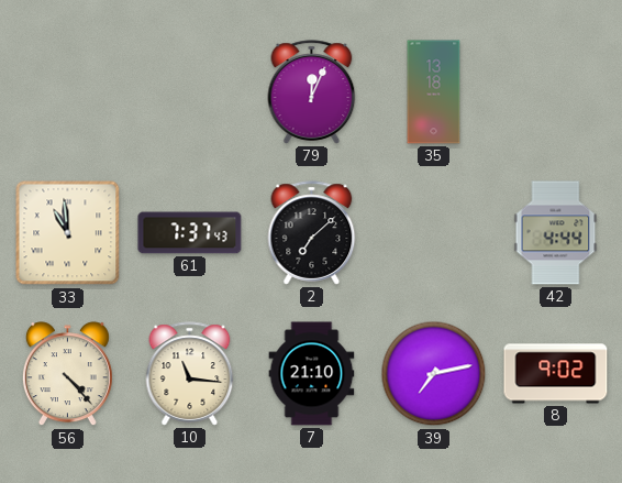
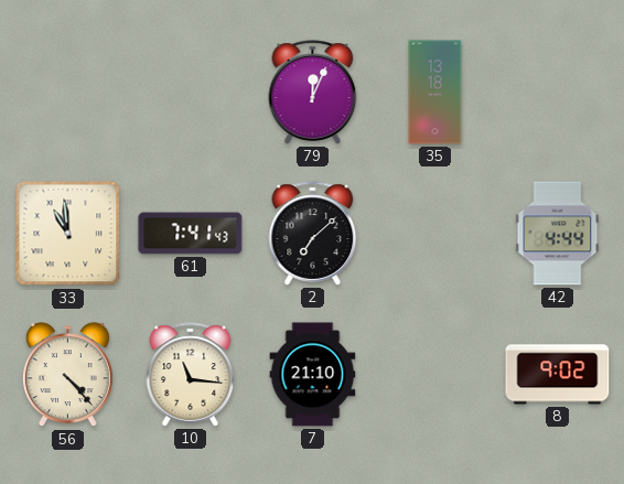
61: 7:37 -> 7:41 (191, 234)
39: 7:13 -> none (434, 374)
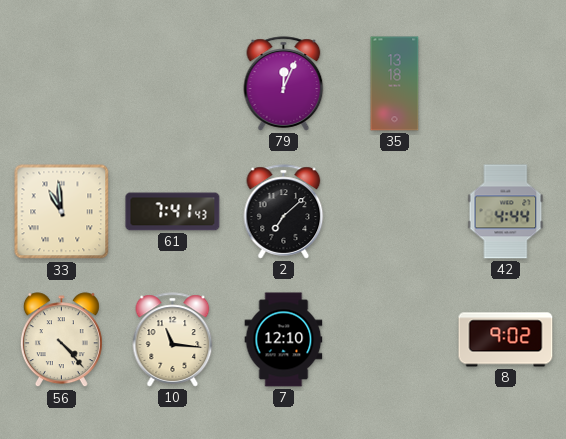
7: 21:10 -> 12:10 (284, 340)
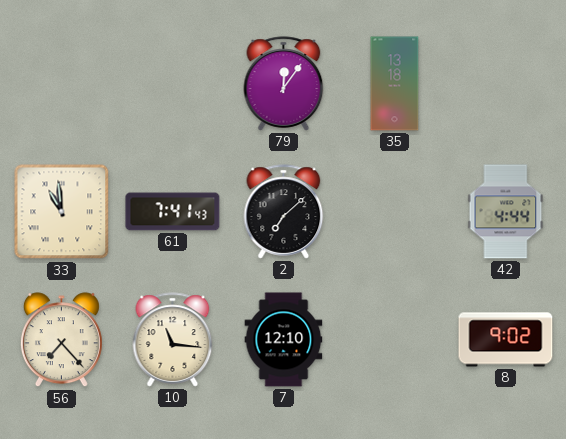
79: 12:04 -> 12:06 (284, 84)
56: 4:23 -> 7:23 (61, 340)
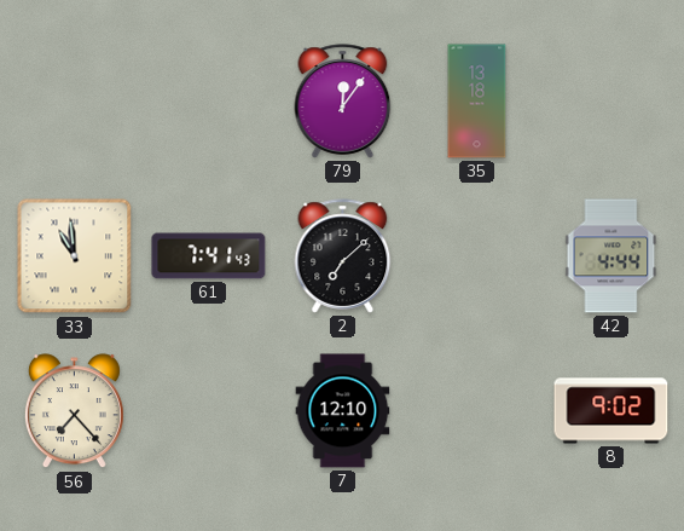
10: 11:16 -> none (173, 340)
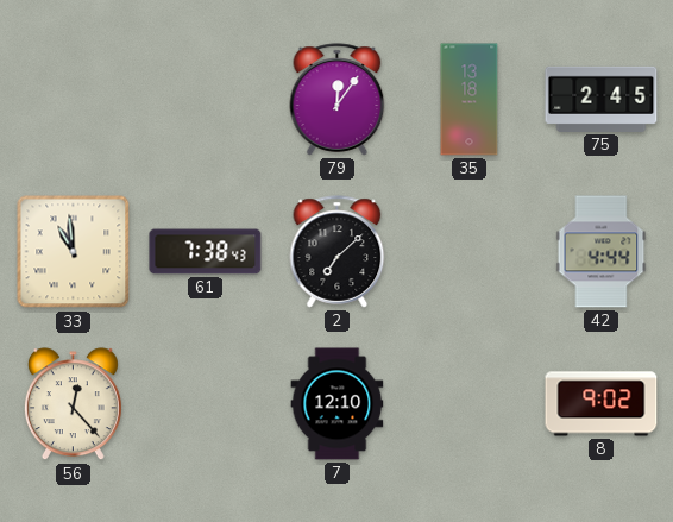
75: none -> 2:45 (602, 99)
61: 7:41 -> 7:38 (206, 252)
56: 7:23 -> 12:23 (73, 404)
